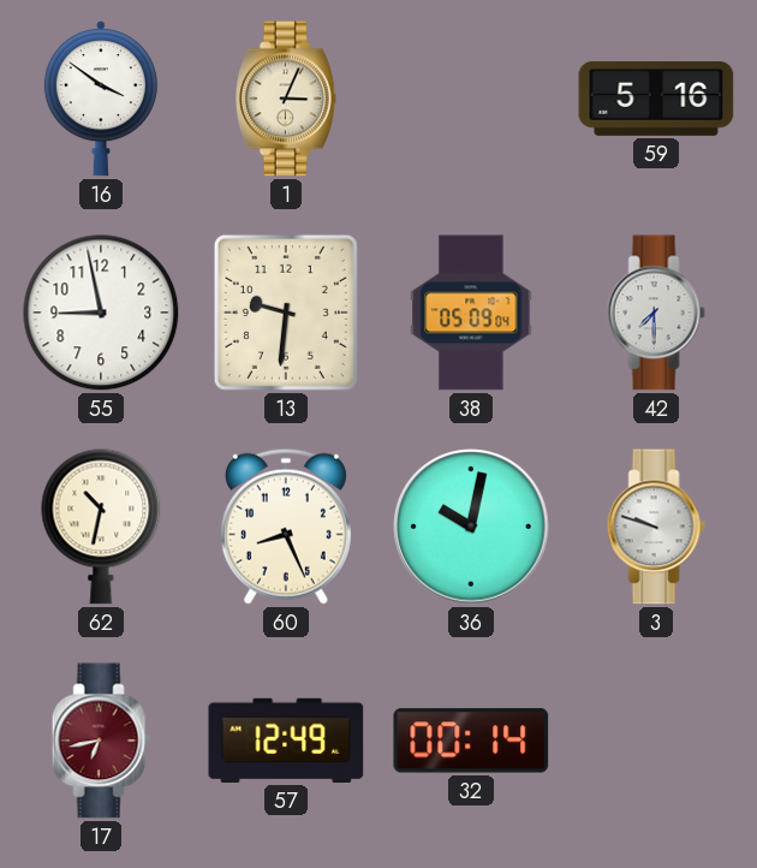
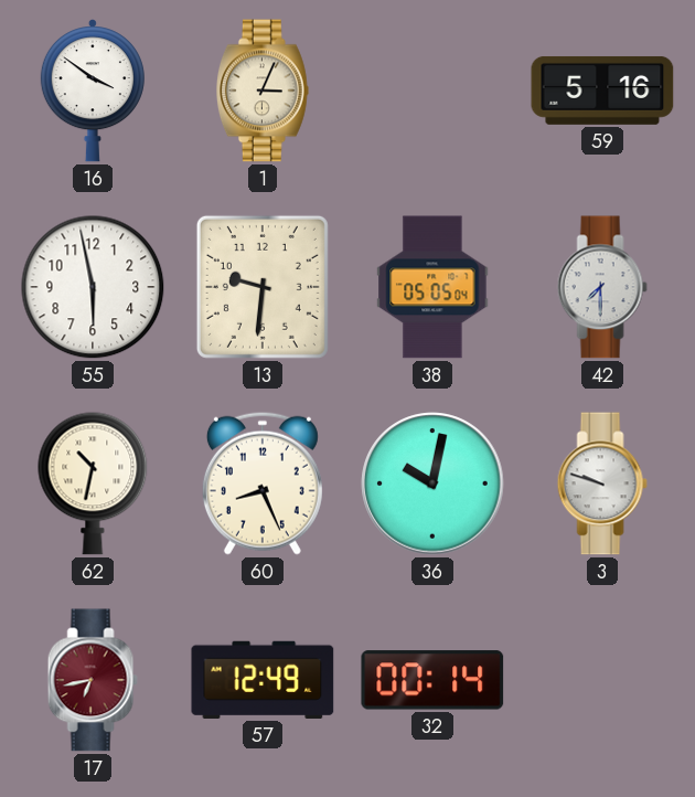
55: 8:58 -> 5:58 (93, 287)
38: 05:09 -> 05:05 (432, 287)
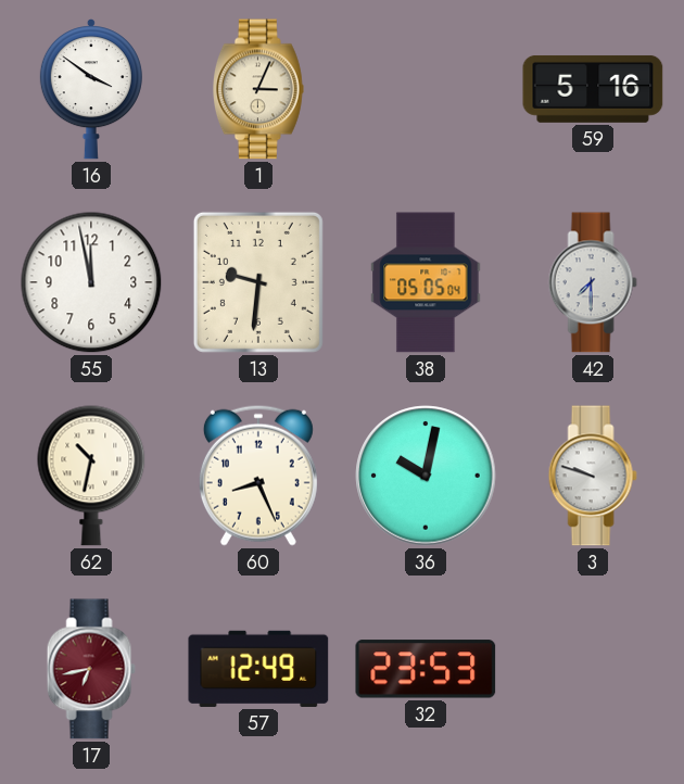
55: 5:58 -> 11:58 (91, 282)
32: 00:14 -> 23:53 (426, 669)
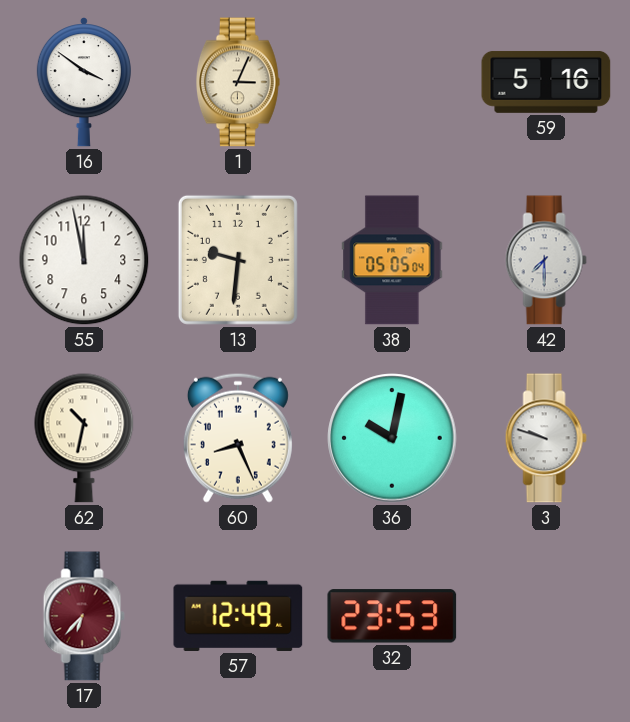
17: 6:43 -> 6:37 (84, 616)
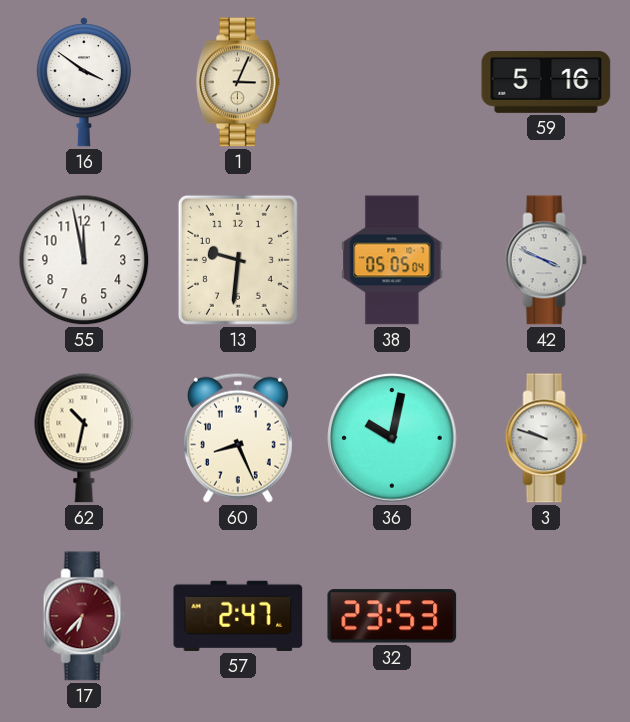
42: 7:30 -> 3:49 (546, 260)
57: 12:49 -> 2:47 (238, 616)
